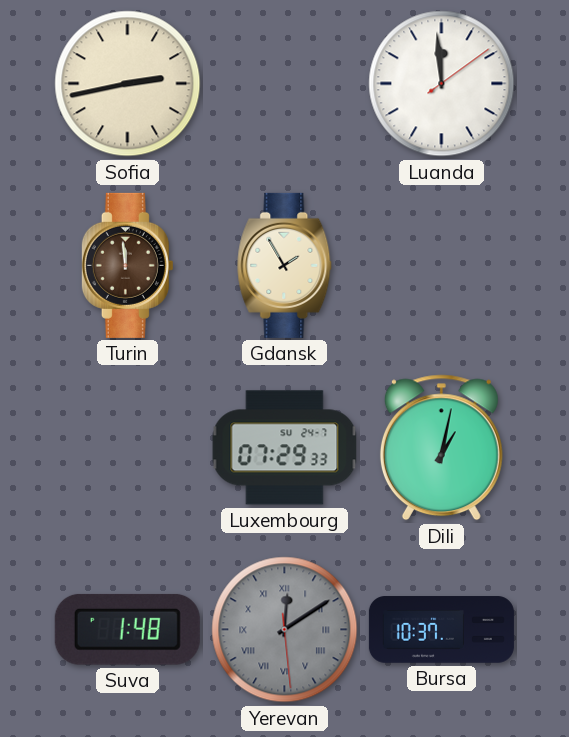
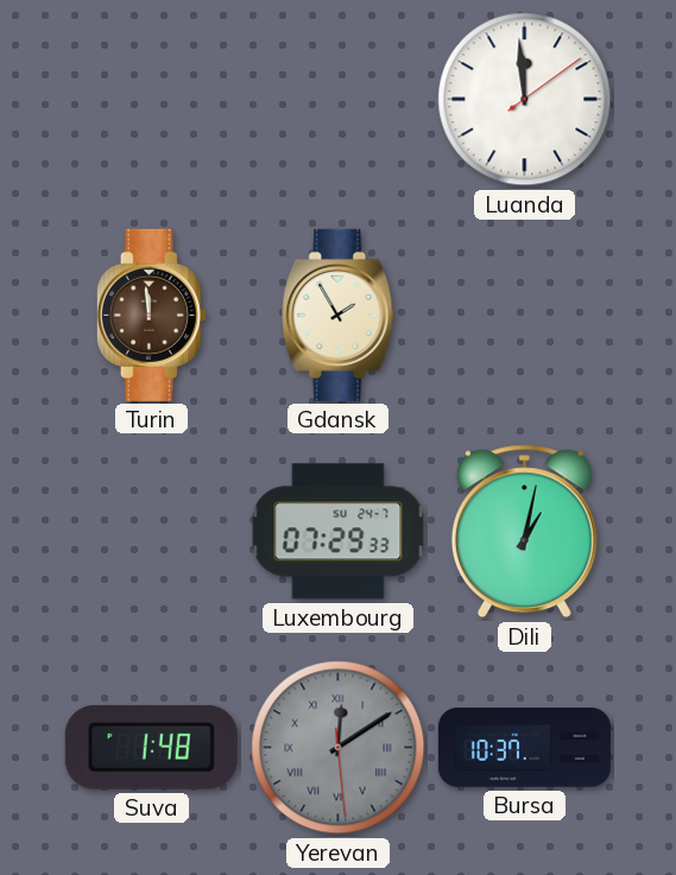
Sofia: 2:43 -> none (128, 84)
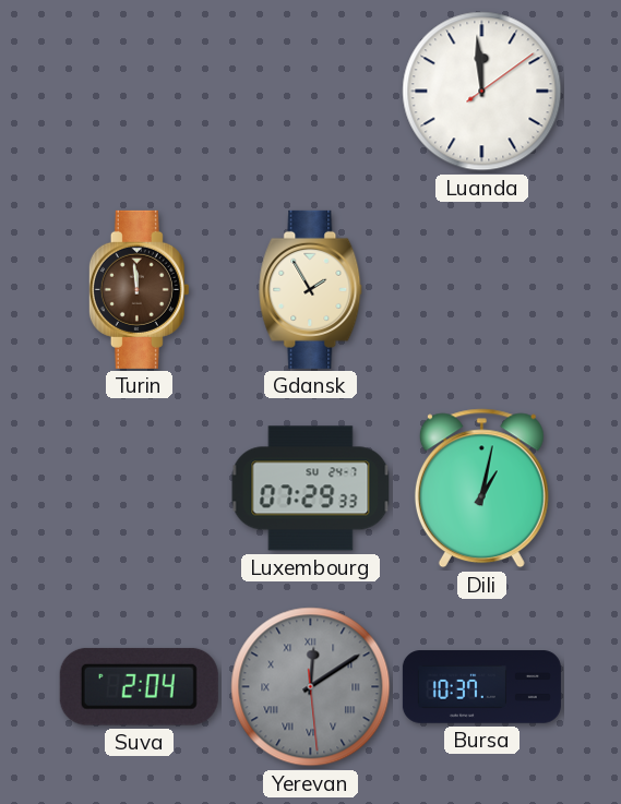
Suva: 1:48 -> 2:04 (139, 686)
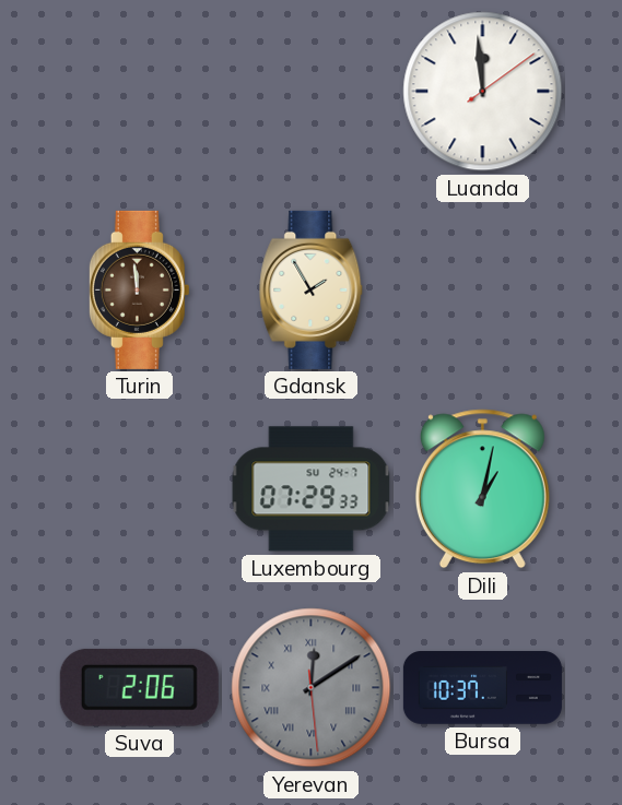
Suva: 2:04 -> 2:06 (139, 687)
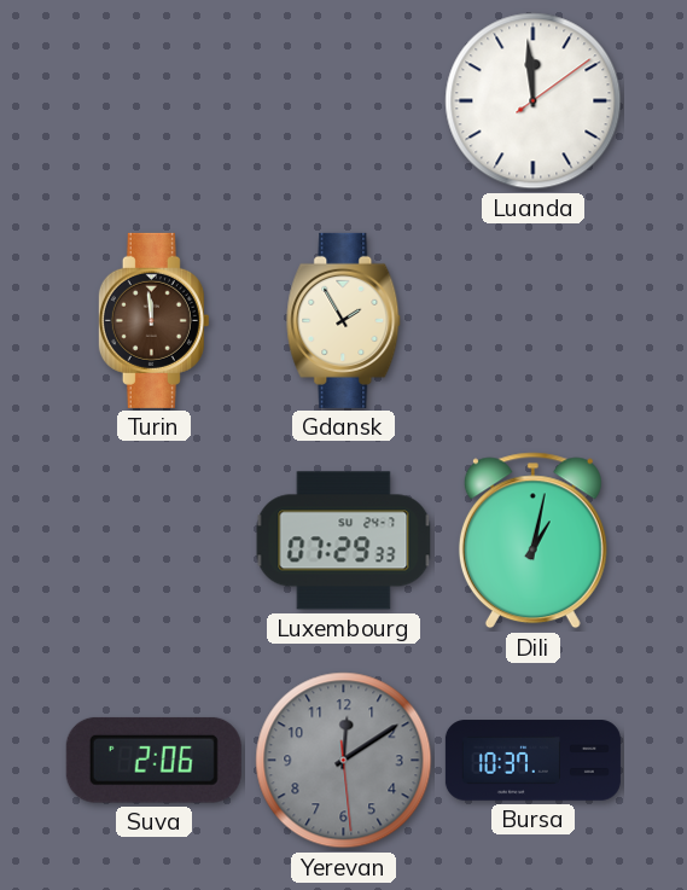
Yerevan numerals: Roman -> Arabic (344, 761)
